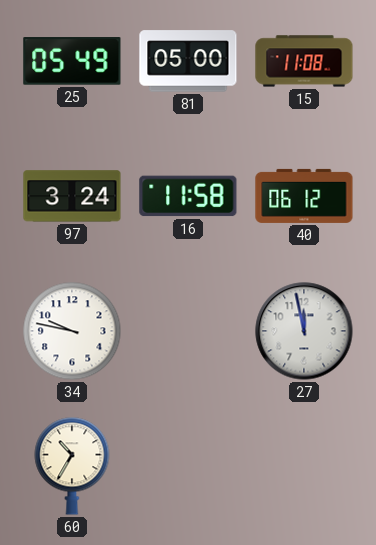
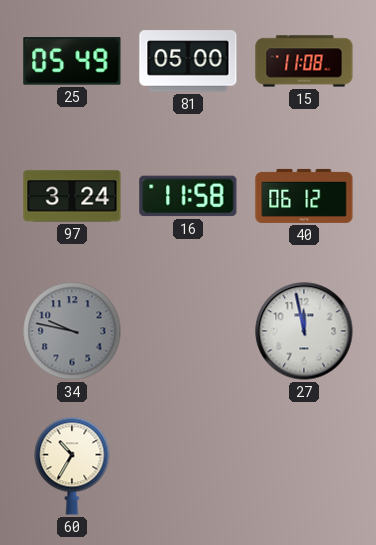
34 dial: white -> grey (72, 331)
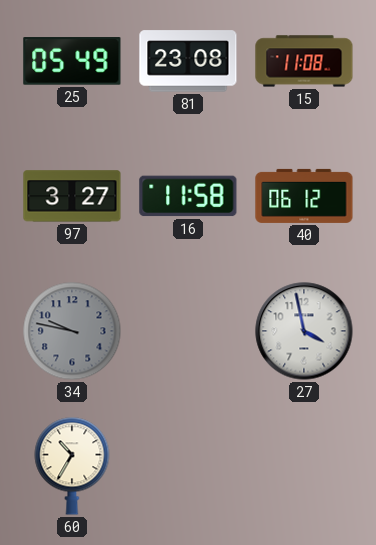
81: 05:00 -> 23:08 (188, 61)
97: 3:24 -> 3:27 (72, 196)
27: 11:58 -> 3:58 (304, 331)
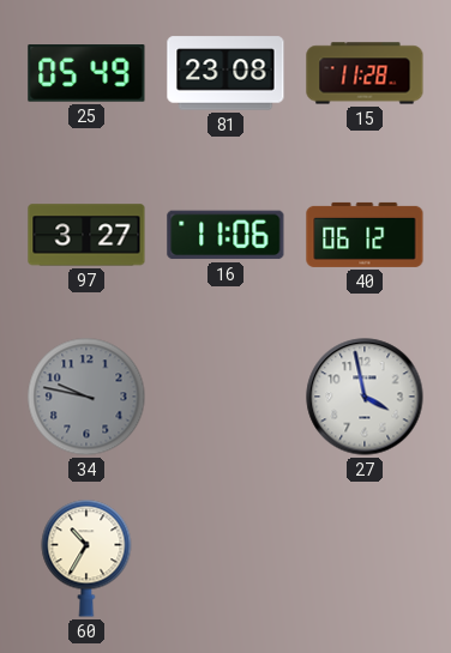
15: 11:08 -> 11:28 (365, 73)
16: 11:58 -> 11:06 (225, 235)
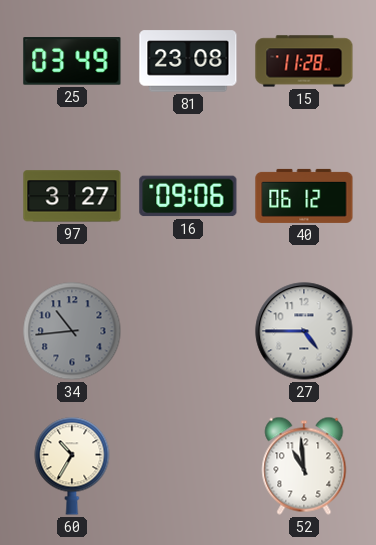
25: 05:49 -> 03:49 (72, 61)
16: 11:06 -> 09:06 (188, 196)
34: 9:47 -> 10:44 (72, 331)
27: 3:58 -> 4:45 (304, 331)
52: none -> 10:59 (304, 466)
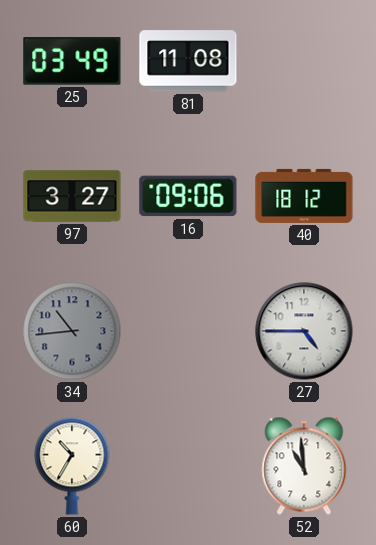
81: 23:08 -> 11:08 (188, 61)
15: 11:28 -> none (304, 61)
40: 06:12 -> 18:12 (304, 196)
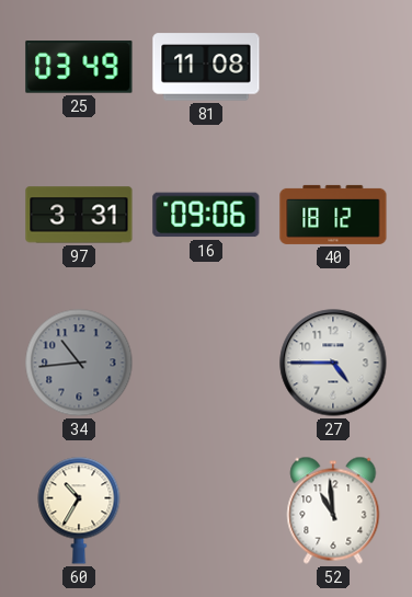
97: 3:27 -> 3:31 (79, 215)
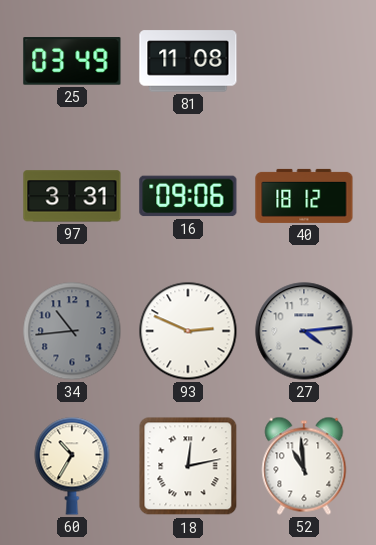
93: none -> 2:49 (188, 331)
27: 4:45 -> 4:14 (304, 331)
18: none -> 12:13 (188, 466)
